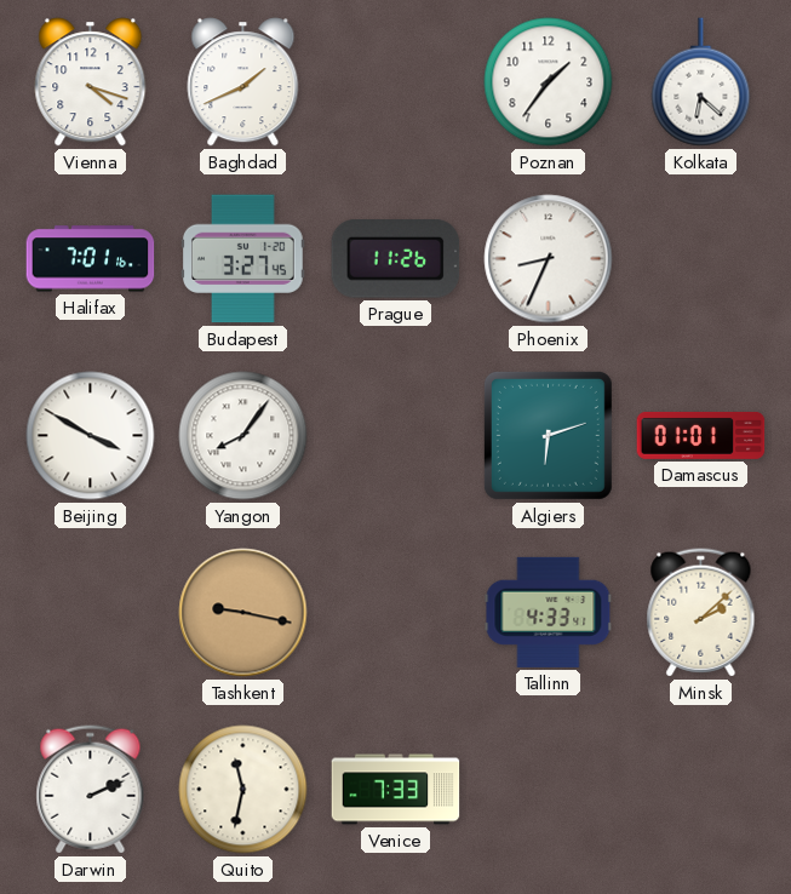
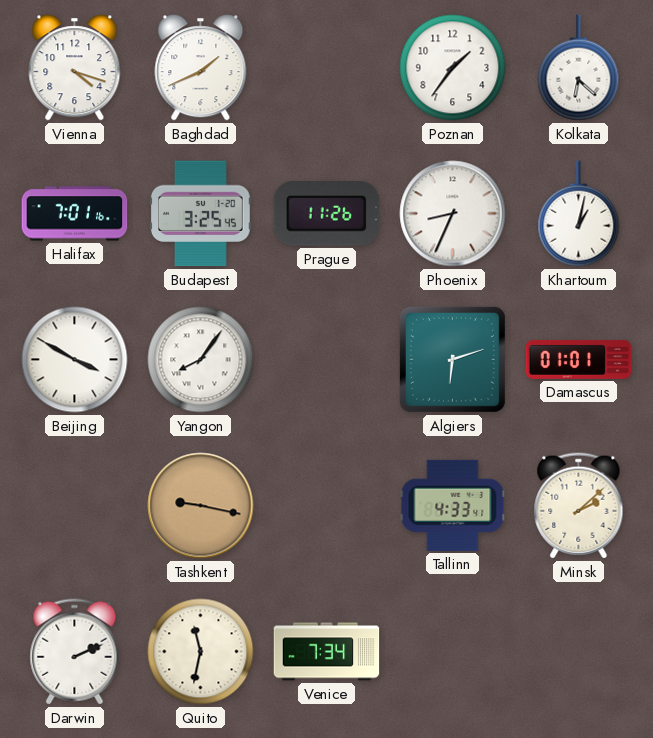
Budapest: 3:27 -> 3:25 (201, 214)
Khartoum: none -> 1:02 (579, 214)
Venice: 7:33 -> 7:34 (327, 652)
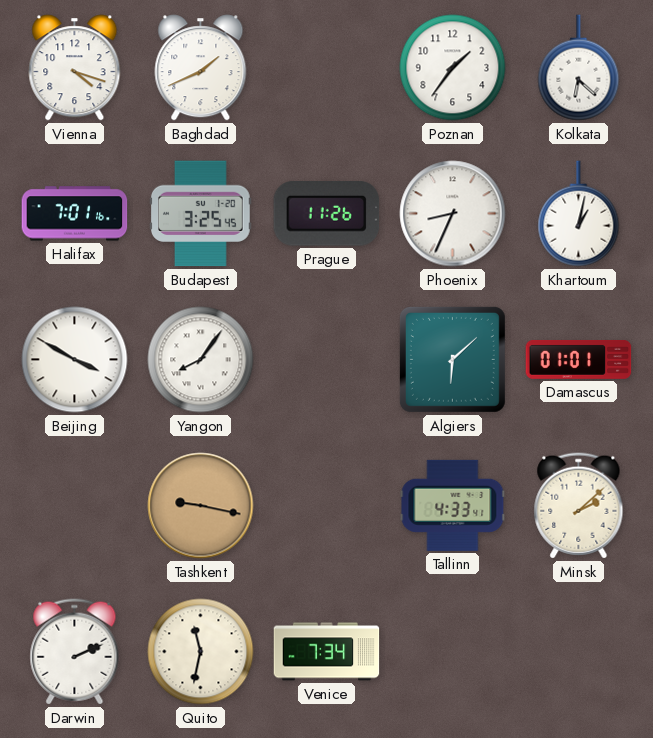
Algiers: 6:12 -> 6:08 (452, 359)
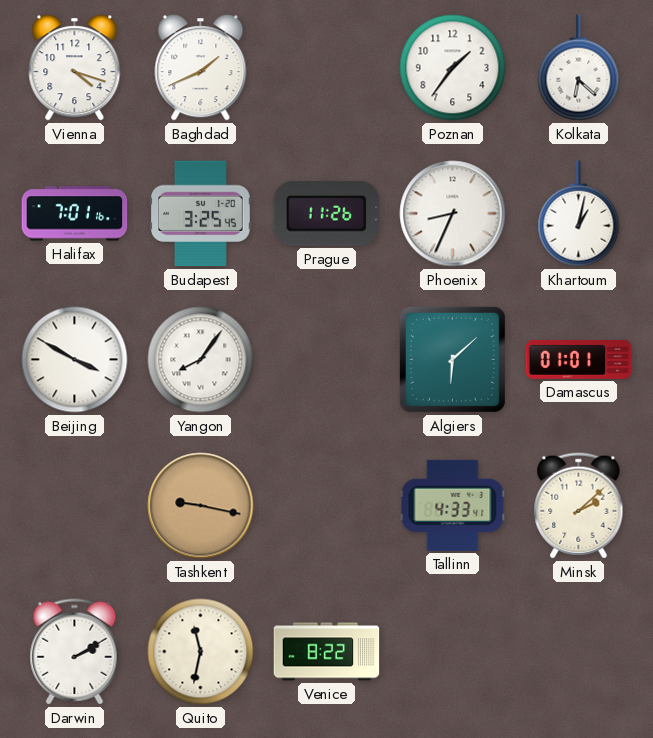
Darwin: 2:11 -> 2:10 (75, 652)
Venice: 7:34 -> 8:22 (327, 652)
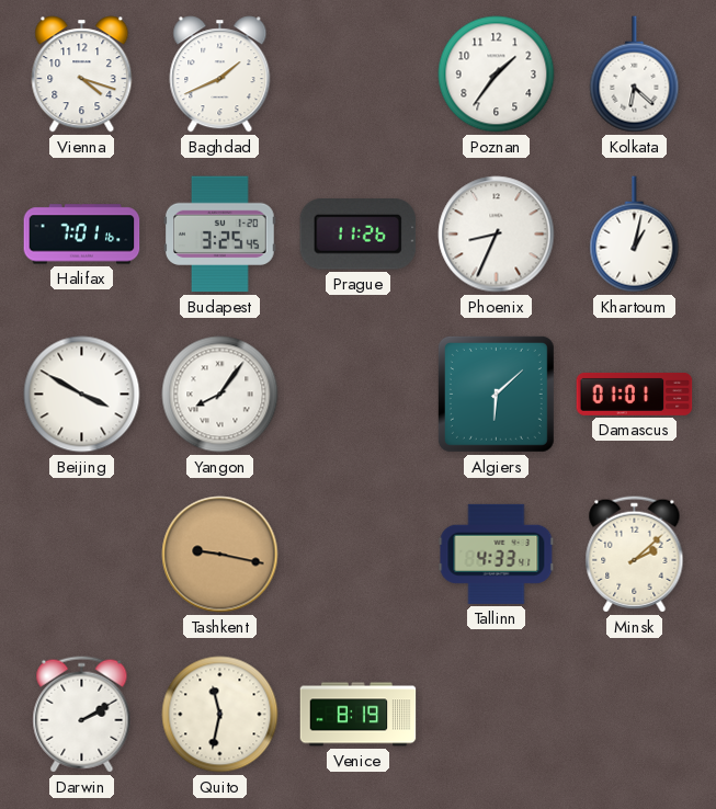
Venice: 8:22 -> 8:19 (359, 715)
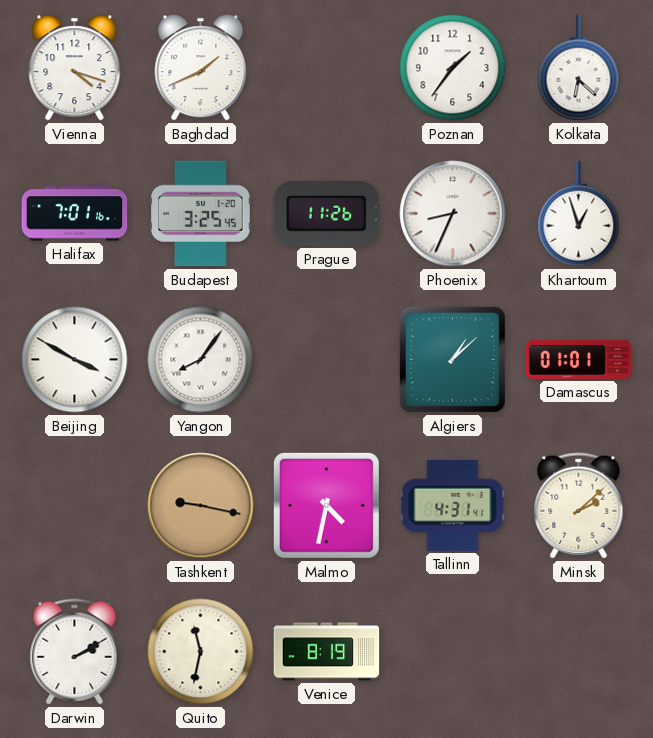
Khartoum: 1:02 -> 12:57 (579, 214)
Algiers: 6:08 -> 1:08 (452, 359)
Malmo: none -> 4:32 (326, 505)
Tallinn: 4:33 -> 4:31 (453, 505)
